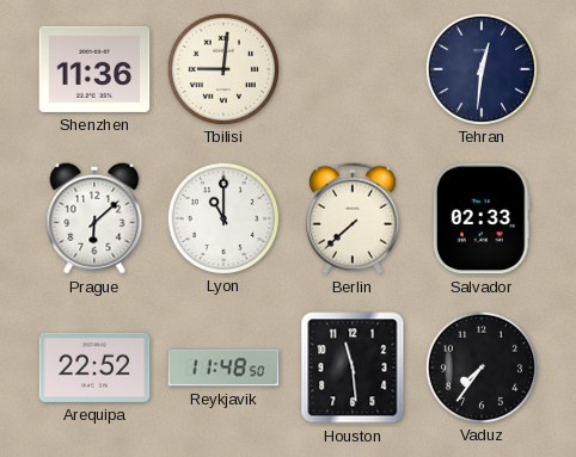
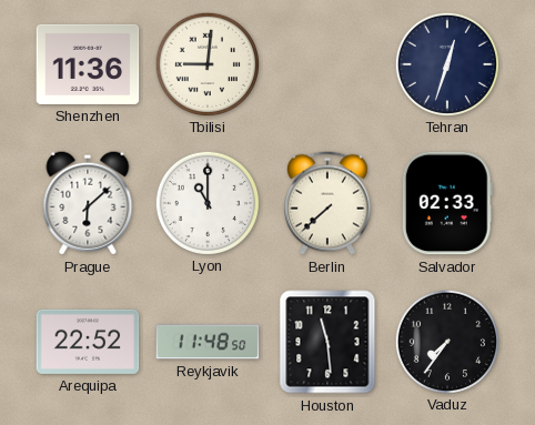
Tehran: 12:31 -> 12:33 (446, 63)
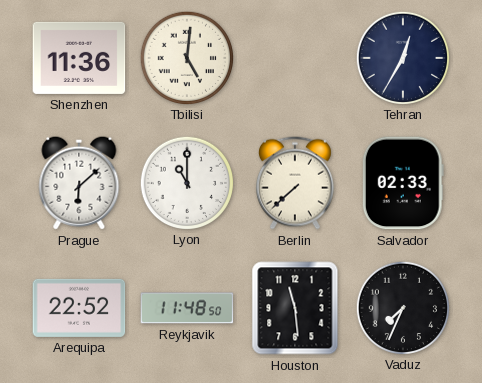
Tbilisi: 9:01 -> 5:01 (186, 57)
Tehran: 12:33 -> 12:35 (402, 57)
Vaduz: 7:36 -> 7:34 (402, 307)
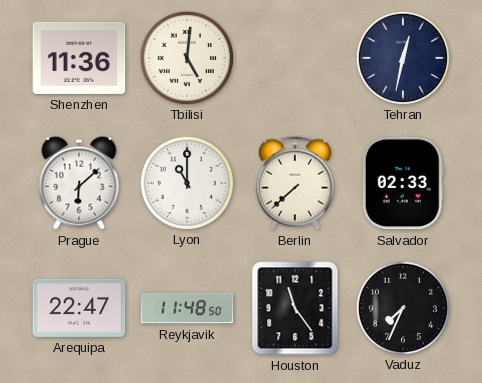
Tehran: 12:35 -> 12:32 (402, 57)
Arequipa: 22:52 -> 22:47 (79, 308)
Houston: 11:29 -> 11:24 (295, 308)
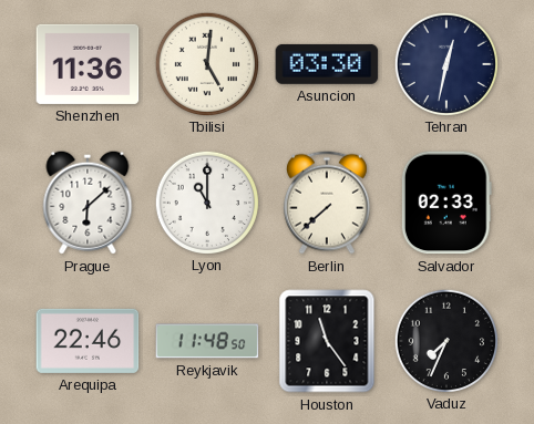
Asuncion: none -> 03:30 (327, 64)
Arequipa: 22:47 -> 22:46 (88, 341)
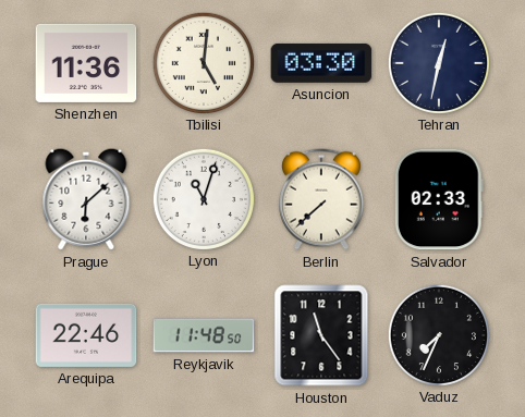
Lyon: 11:00 -> 11:03 (203, 198)
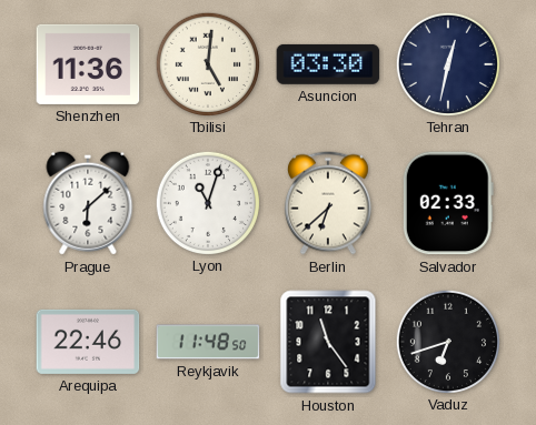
Berlin: 7:38 -> 6:38 (328, 203)
Vaduz: 7:34 -> 6:42 (447, 341)
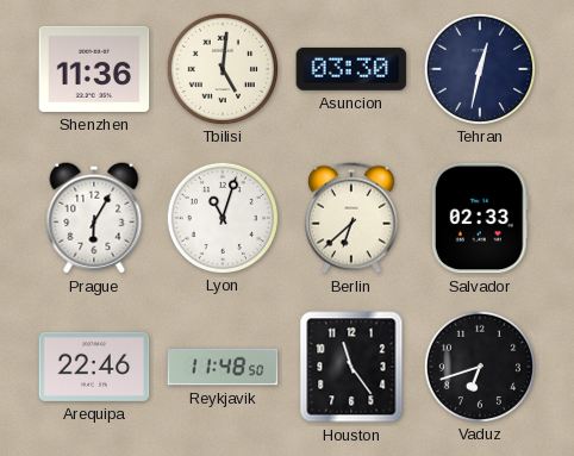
Prague: 6:08 -> 6:05 (94, 218)
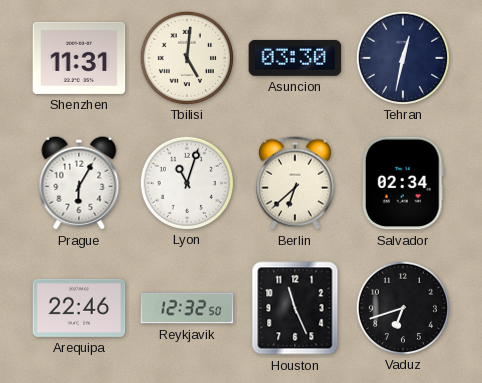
Shenzhen: 11:36 -> 11:31 (79, 58)
Salvador: 02:33 -> 02:34 (403, 183)
Reykjavik: 11:48 -> 12:32 (187, 308)
Houston: 11:24 -> 11:26 (295, 308)
